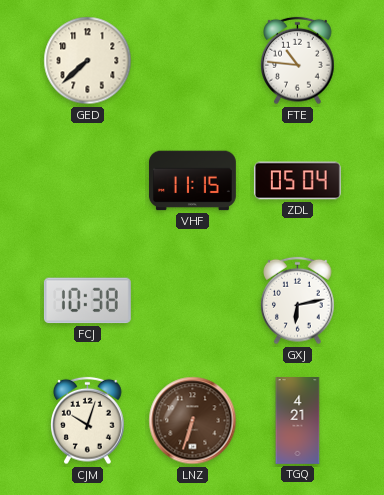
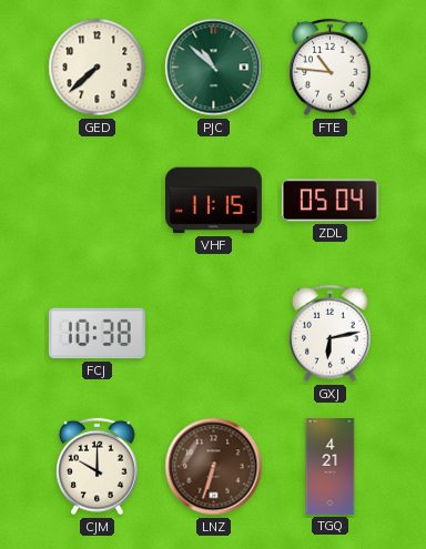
PJC: none -> 10:52 (214, 68)
CJM: 10:03 -> 10:00 (98, 467)
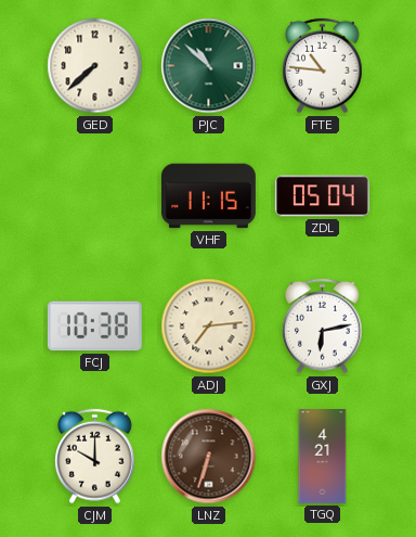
ADJ: none -> 7:14 (209, 327)
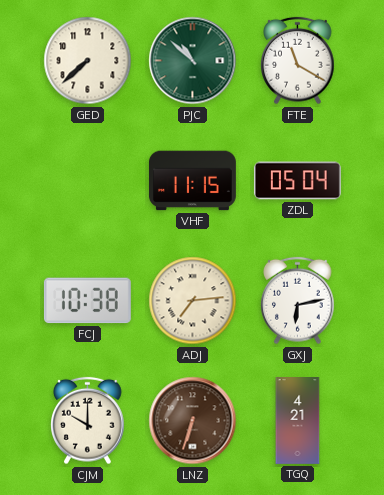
FTE: 10:46 -> 11:20 (298, 61)
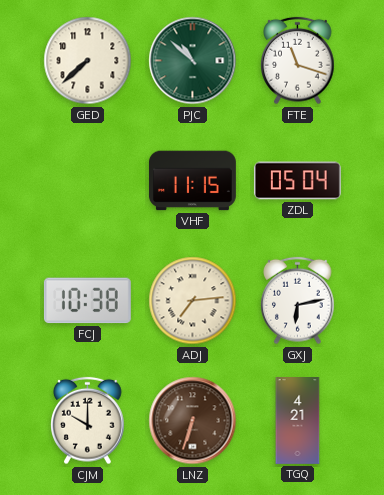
FTE: 11:20 -> 11:18 (298, 61)
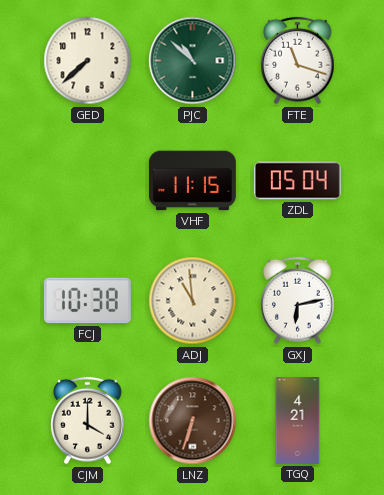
ADJ: 7:14 -> 10:59 (193, 301)
CJM: 10:00 -> 4:00 (88, 421)
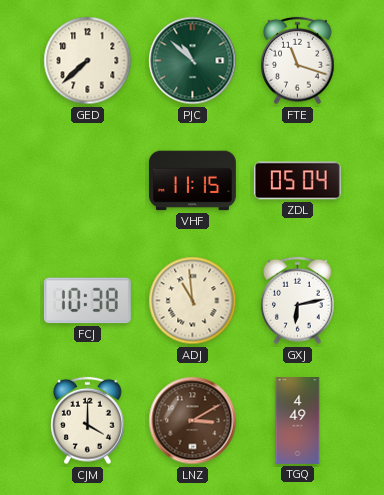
LNZ: 6:33 -> 3:10 (193, 421)
TGQ: 4:21 -> 4:49 (298, 421)
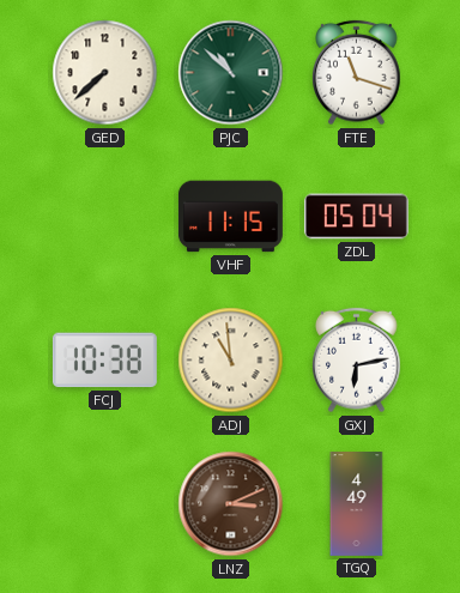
CJM: 4:00 -> none (88, 421)
LNZ: 3:10 -> 3:11 (231, 504)
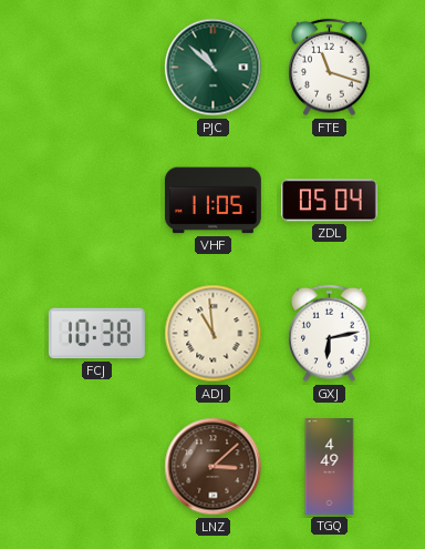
GED: 7:38 -> none (105, 73)
VHF: 11:15 -> 11:05 (212, 201)
LNZ: 3:11 -> 3:08 (214, 467)
